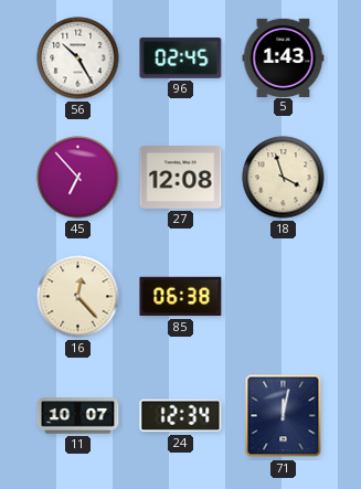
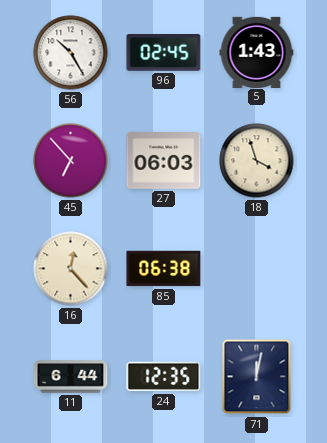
27: 12:08 -> 06:03 (164, 161)
11: 10:07 -> 6:44 (71, 377)
24: 12:34 -> 12:35 (164, 377)
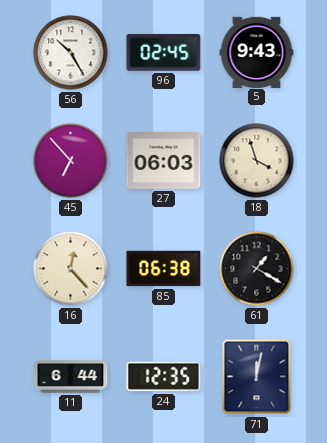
5: 1:43 -> 9:43 (257, 52)
61: none -> 1:20 (257, 269)
